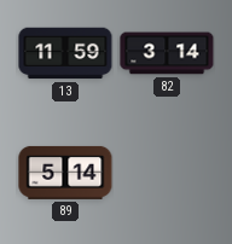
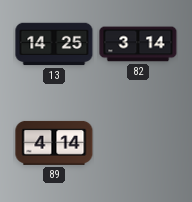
13: 11:59 -> 14:25 (54, 44)
89: 5:14 -> 4:14 (54, 143)
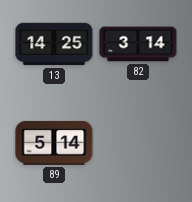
89: 4:14 -> 5:14 (54, 143)
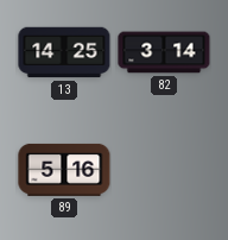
89: 5:14 -> 5:16 (64, 170)
